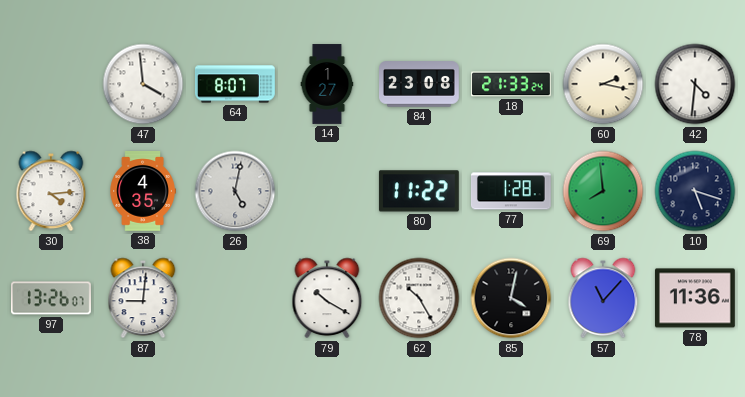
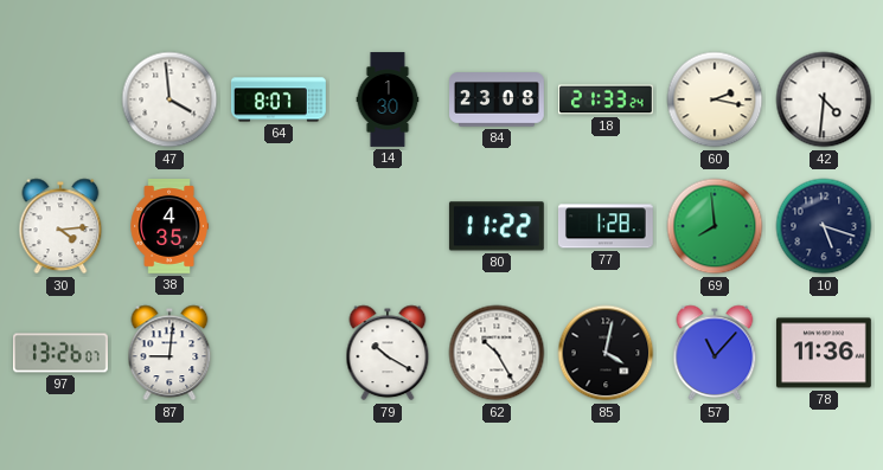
14: 1:27 -> 1:30 (388, 99)
26: 5:02 -> none (235, 191)
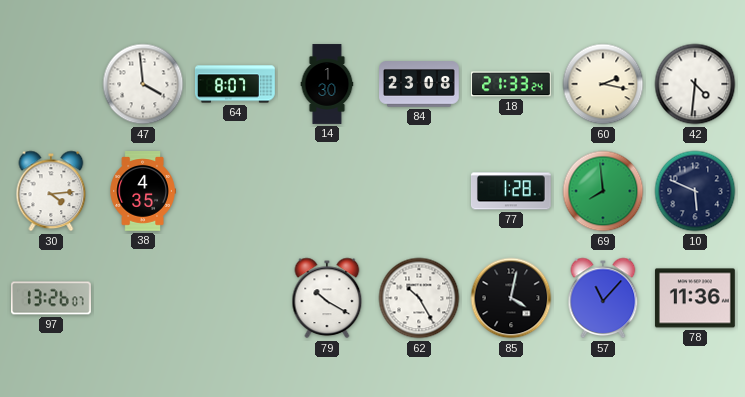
80: 11:22 -> none (497, 226)
10: 5:18 -> 5:49 (695, 191)
87: 9:01 -> none (169, 353)
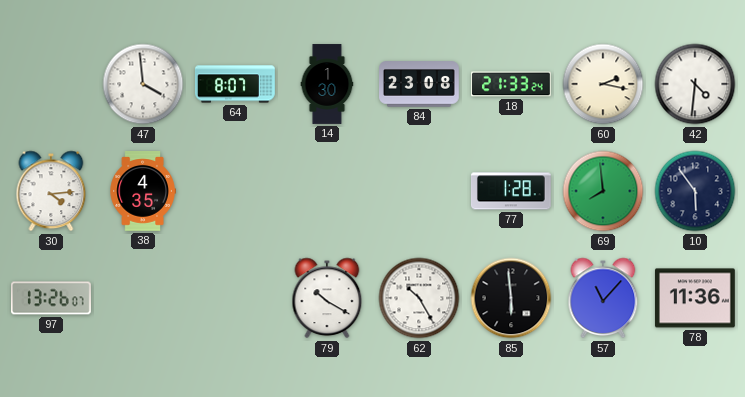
10: 5:49 -> 5:54 (695, 191)
85: 4:02 -> 5:59 (511, 298)
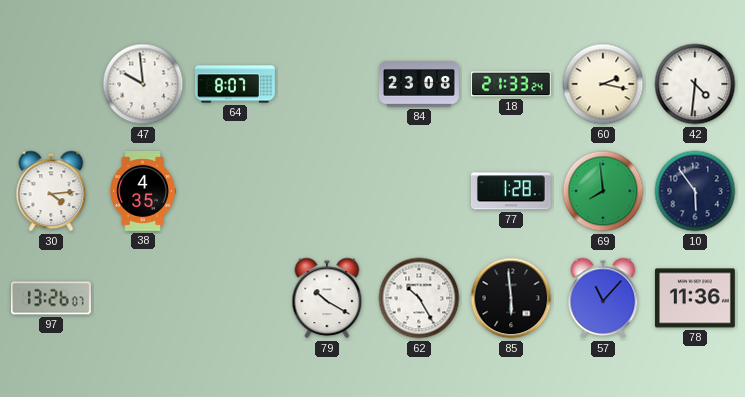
47: 3:59 -> 9:59 (143, 84)
14: 1:30 -> none (327, 84)
